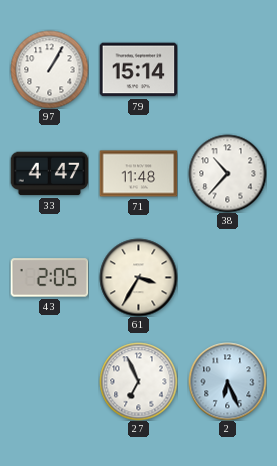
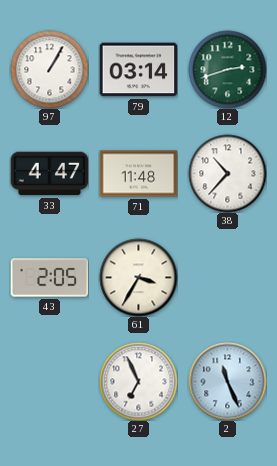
79: 15:14 -> 03:14 (138, 70)
12: none -> 2:42 (227, 69)
2: 6:26 -> 11:26 (227, 381)
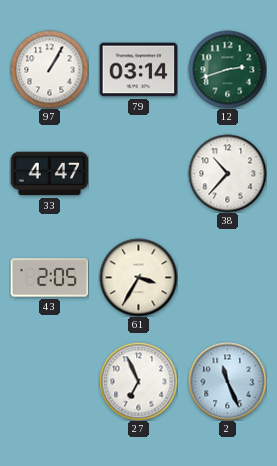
71: 11:48 -> none (138, 174)
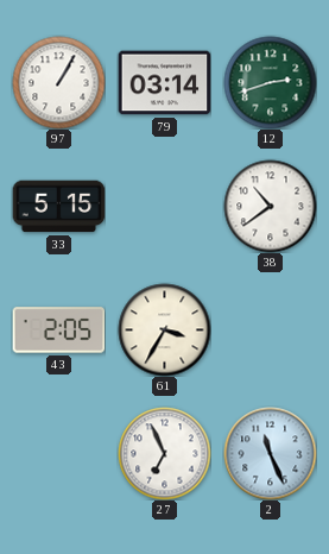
33: 4:47 -> 5:15 (58, 207)
38: 10:37 -> 10:39 (270, 206)
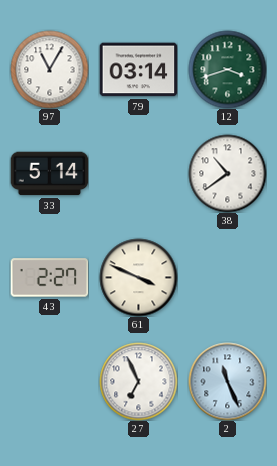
97: 1:05 -> 11:05 (49, 69)
12: 2:42 -> 3:42 (227, 69)
33: 5:15 -> 5:14 (49, 174)
43: 2:05 -> 2:27 (49, 278)
61: 3:35 -> 3:49 (138, 277)
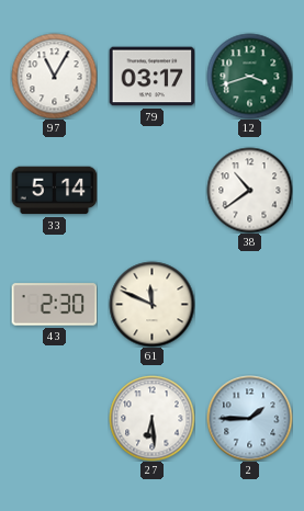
79: 03:14 -> 03:17 (151, 77)
43: 2:27 -> 2:30 (54, 305)
61: 3:49 -> 11:49 (151, 304)
27: 6:56 -> 6:29 (151, 418)
2: 11:26 -> 1:45 (249, 418)
